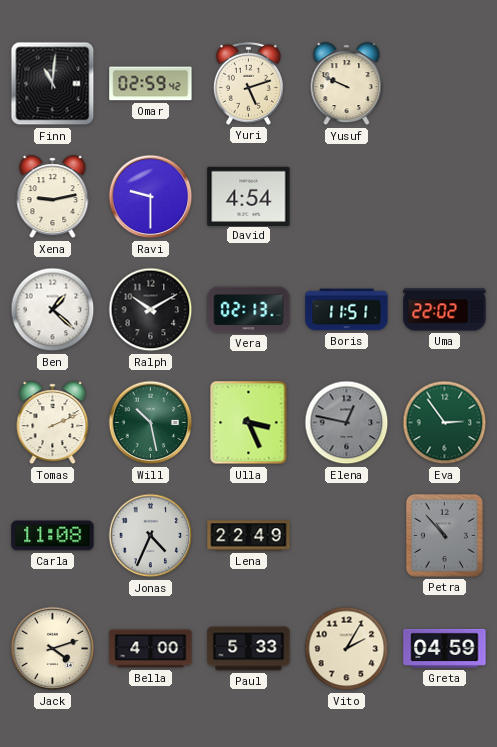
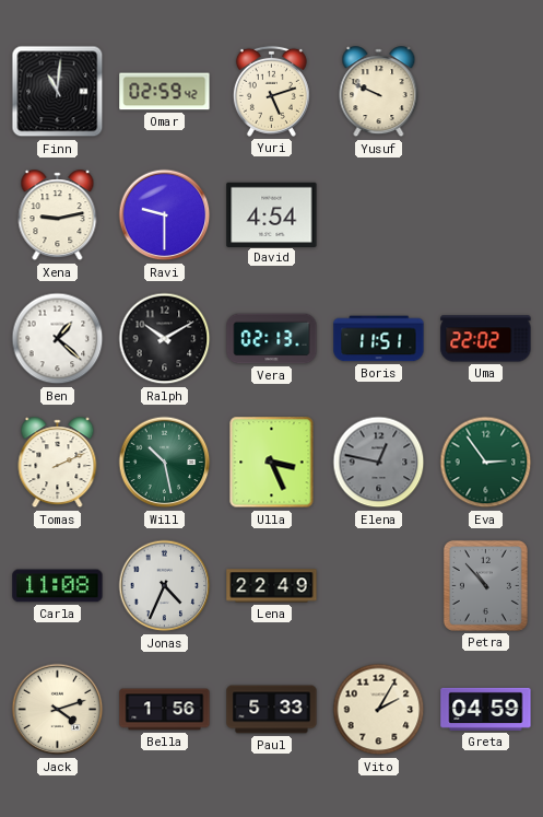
Bella: 4:00 -> 1:56 (165, 710)
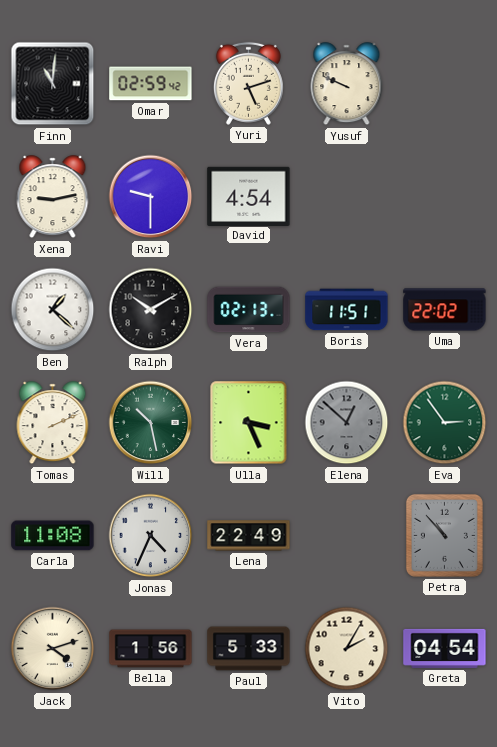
Elena: 12:47 -> 12:52 (347, 423)
Greta: 04:59 -> 04:54 (445, 648)
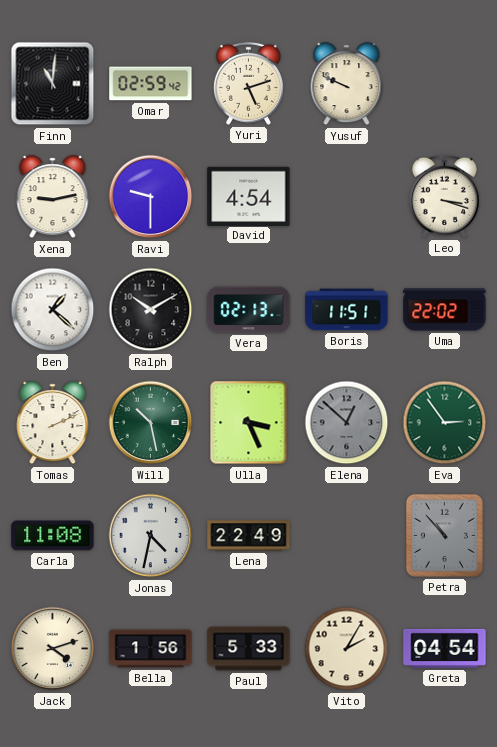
Leo: none -> 3:18 (444, 196)
Jonas: 4:34 -> 4:32 (151, 536)
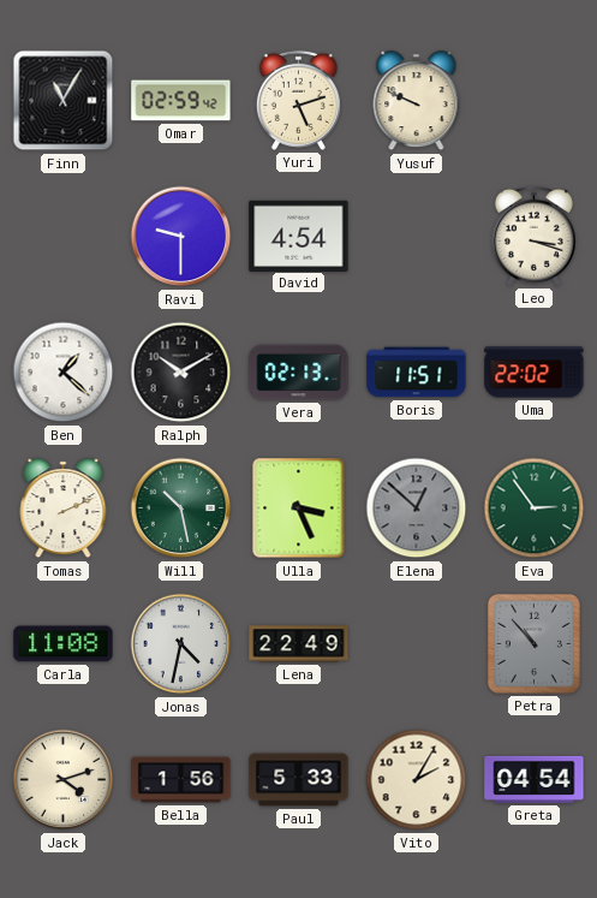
Finn: 11:01 -> 11:05 (64, 101)
Xena: 9:13 -> none (53, 197)
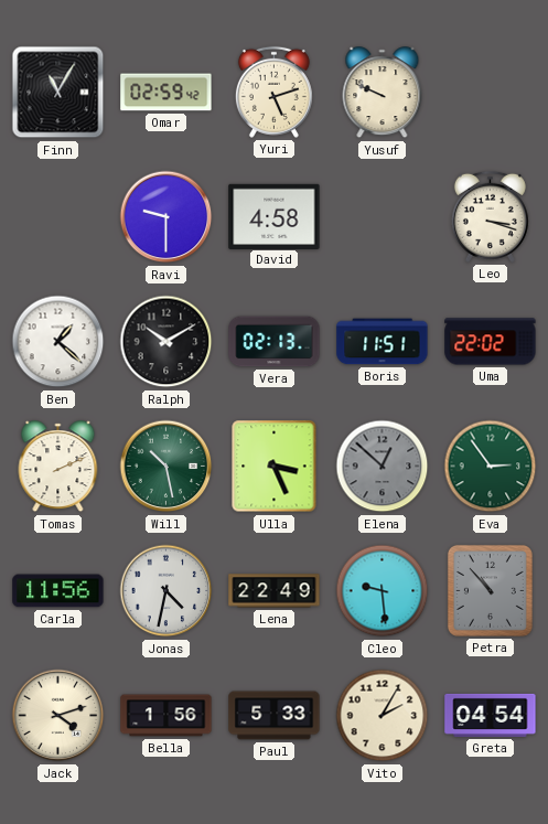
David: 4:54 -> 4:58 (275, 216)
Carla: 11:08 -> 11:56 (58, 591)
Cleo: none -> 9:29 (383, 591)
